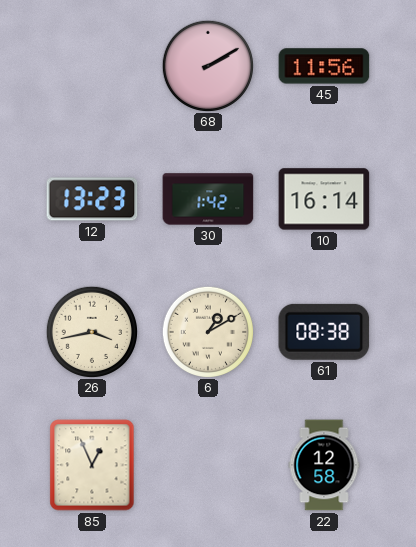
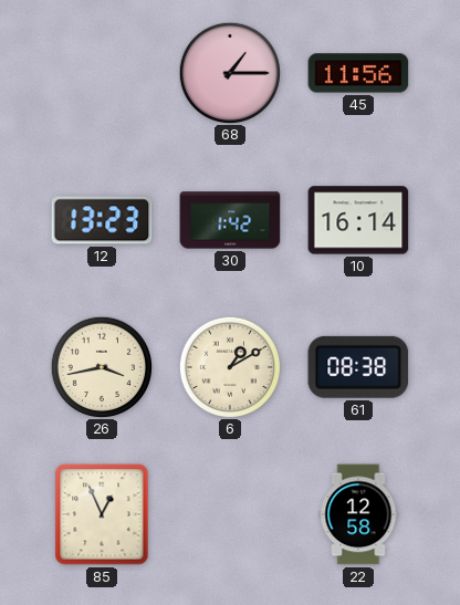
68: 2:10 -> 1:15 (229, 72)
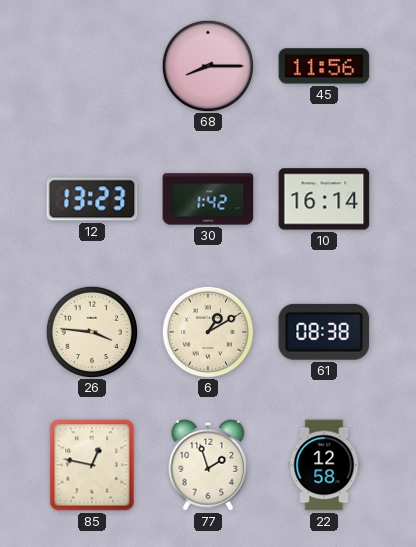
68: 1:15 -> 8:15 (207, 65)
26: 3:43 -> 3:46 (91, 331)
85: 12:56 -> 12:47 (92, 465)
77: none -> 1:57 (208, 465)
